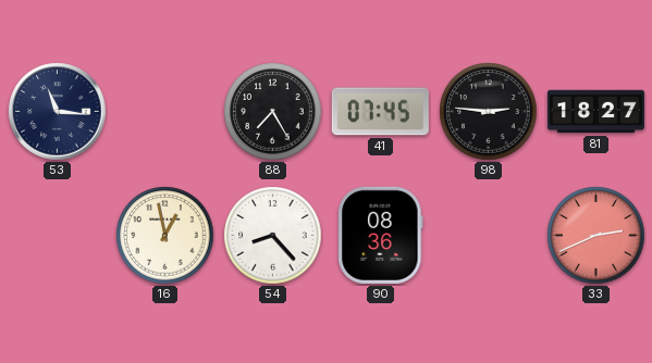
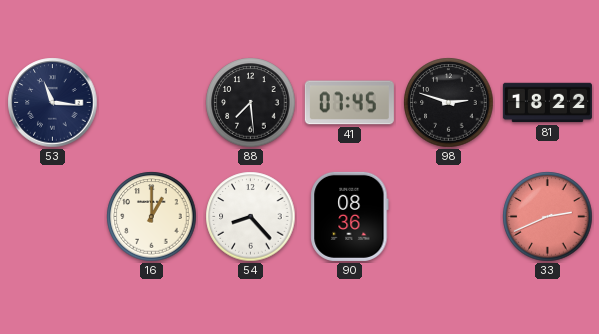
88: 7:25 -> 7:29 (251, 103)
98: 2:46 -> 2:48 (449, 103)
81: 18:27 -> 18:22 (547, 103)
16: 12:58 -> 1:00 (152, 217)
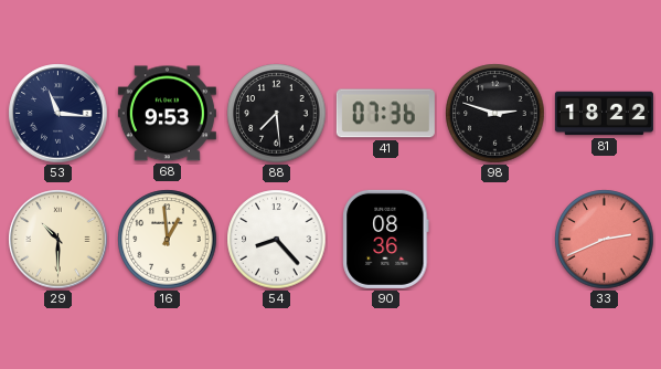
68: none -> 9:53 (167, 114)
41: 07:45 -> 07:36 (385, 114)
29: none -> 10:30 (58, 240)
16: 1:00 -> 12:59 (168, 240)
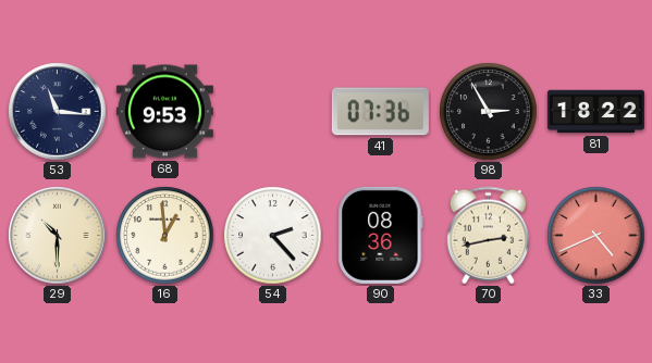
88: 7:29 -> none (277, 114)
98: 2:48 -> 2:55 (489, 112)
54: 8:23 -> 2:23 (273, 236)
70: none -> 2:43 (489, 236)
33: 2:41 -> 4:41 (596, 236)
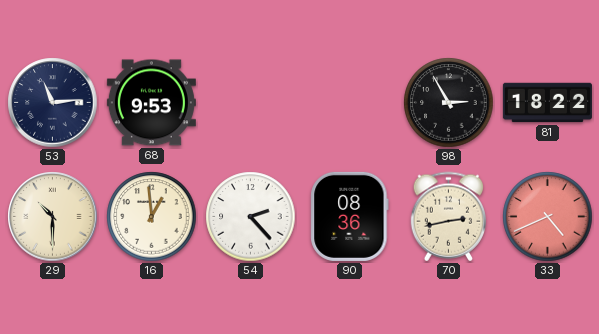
53: 11:16 -> 11:14 (53, 103)
41: 07:36 -> none (380, 112)
